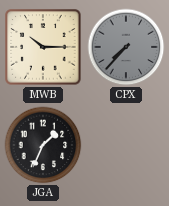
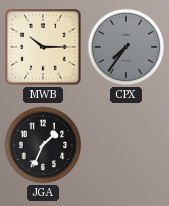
CPX: 7:37 -> 7:36 (126, 47)
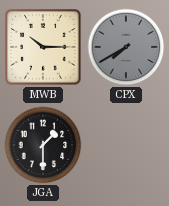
CPX: 7:36 -> 7:40 (126, 47)
JGA: 1:34 -> 1:30 (43, 145)
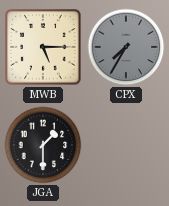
MWB: 10:15 -> 5:15 (43, 47)
CPX: 7:40 -> 7:35 (126, 47)
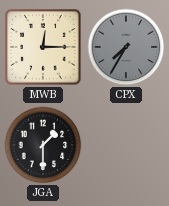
MWB: 5:15 -> 12:15 (43, 47)
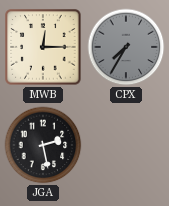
JGA: 1:30 -> 2:28 (43, 145)
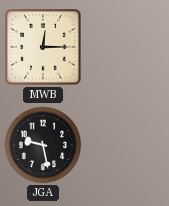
CPX: 7:35 -> none (126, 47)
JGA: 2:28 -> 9:28 (43, 145)
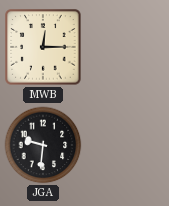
JGA: 9:28 -> 9:31 (43, 145)
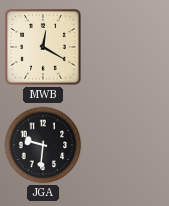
MWB: 12:15 -> 12:20 (43, 47)
